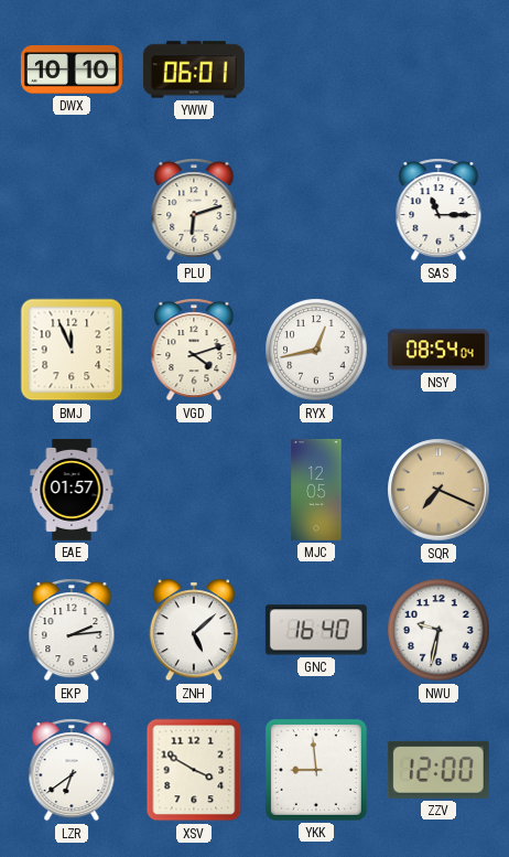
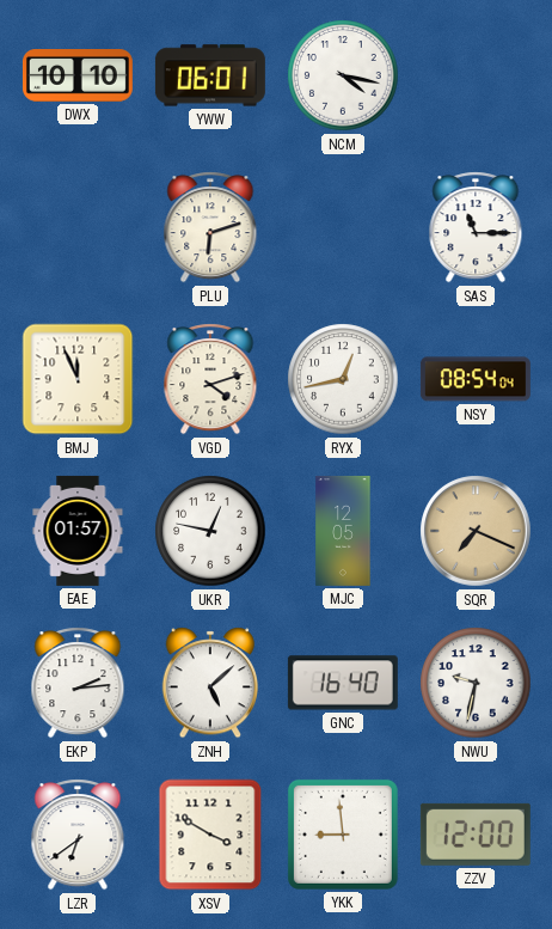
NCM: none -> 4:17 (343, 75)
UKR: none -> 12:47 (210, 531)
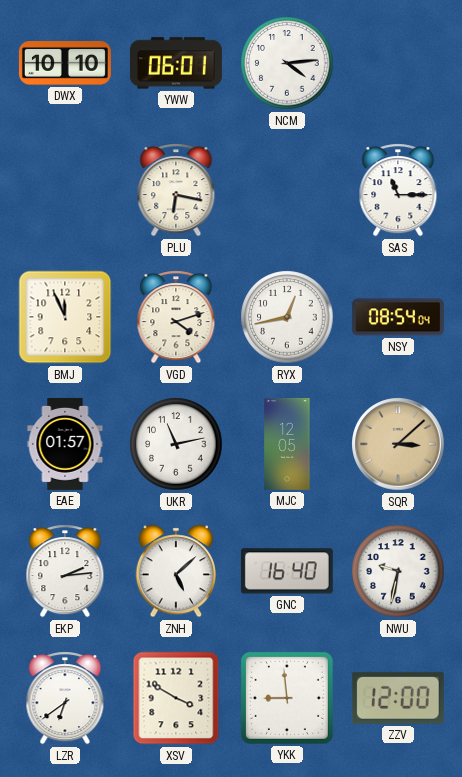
NCM: 4:17 -> 4:14 (287, 63)
PLU: 6:12 -> 6:17 (176, 190)
UKR: 12:47 -> 11:13 (176, 444)
SQR: 7:19 -> 3:08 (398, 444)
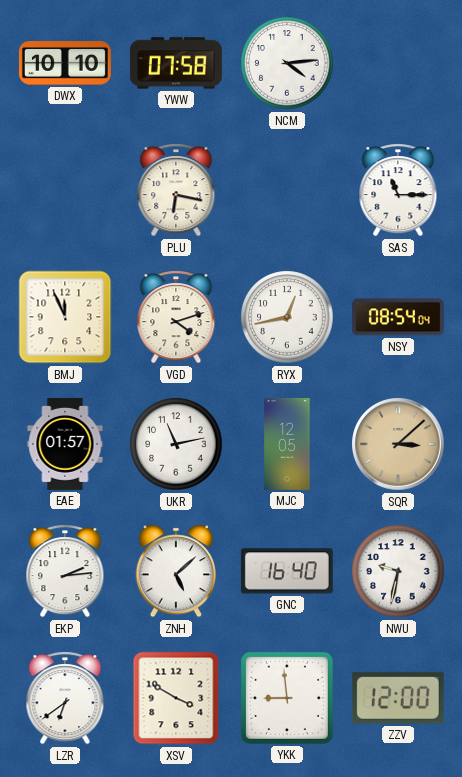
YWW: 06:01 -> 07:58 (176, 63)
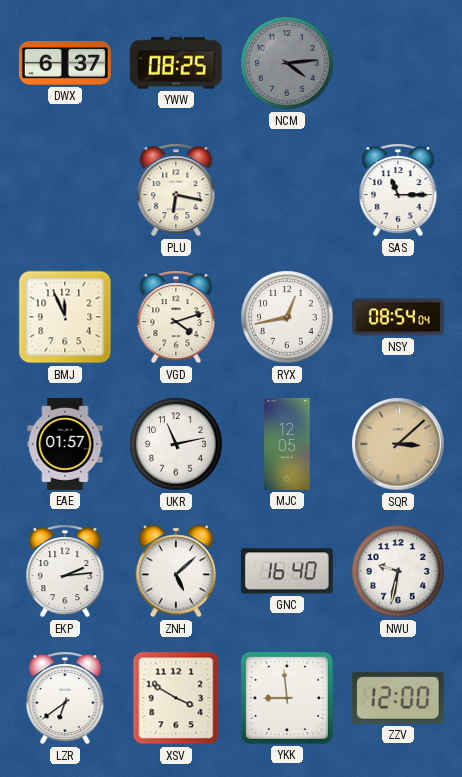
DWX: 10:10 -> 6:37 (65, 64)
YWW: 07:58 -> 08:25 (176, 63)
NCM dial: white -> grey (287, 63)
